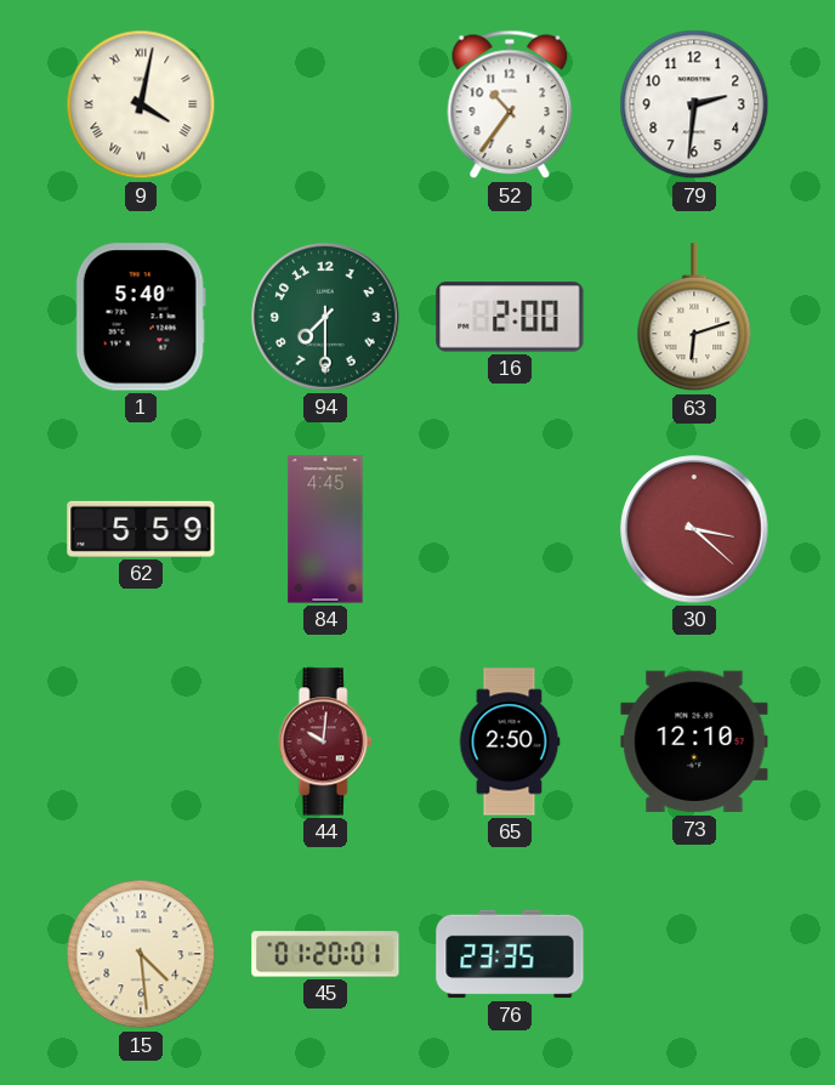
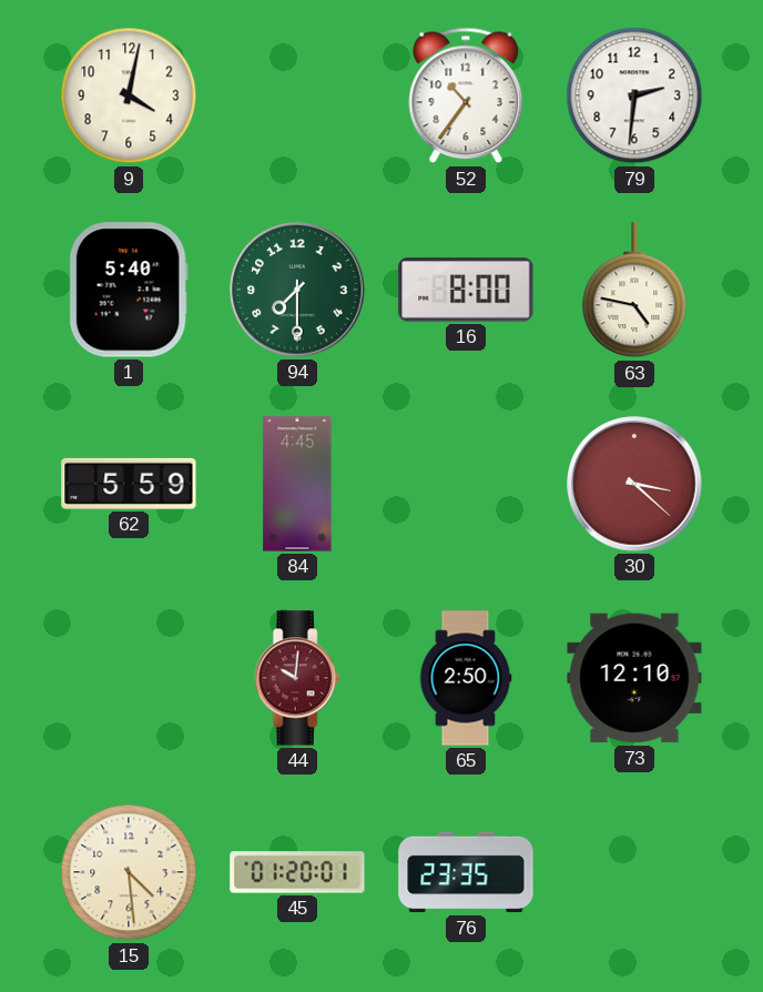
9 numerals: Roman -> Arabic (129, 95)
16: 2:00 -> 8:00 (466, 290)
63: 6:12 -> 4:47 (634, 291)
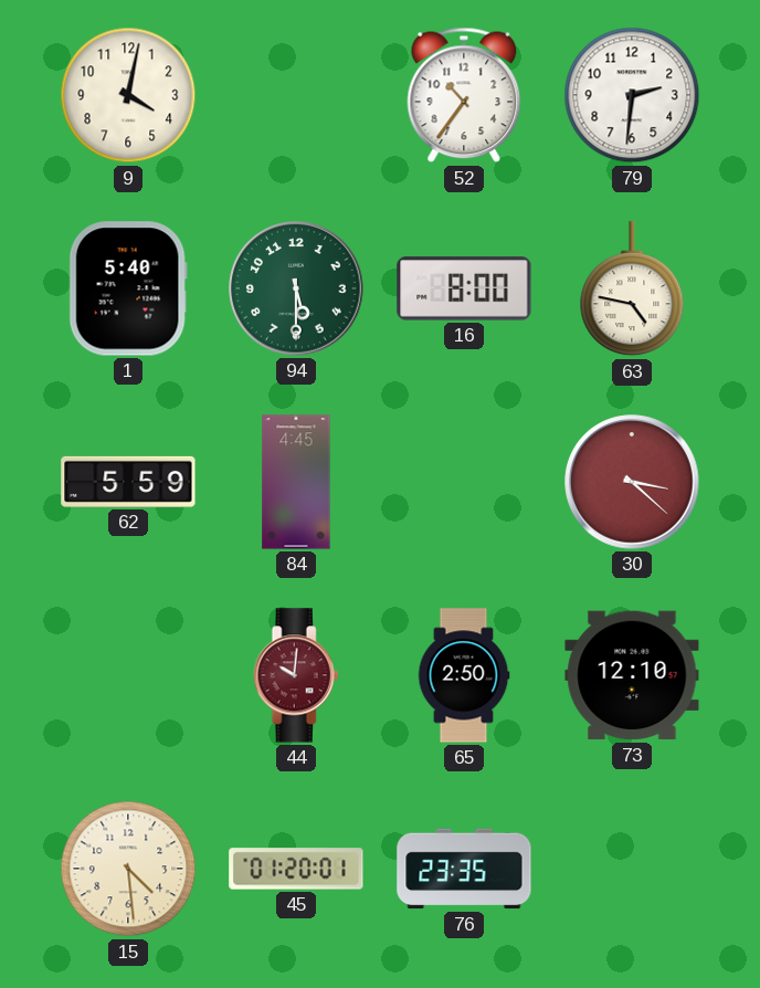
94: 7:30 -> 5:30 (296, 288)
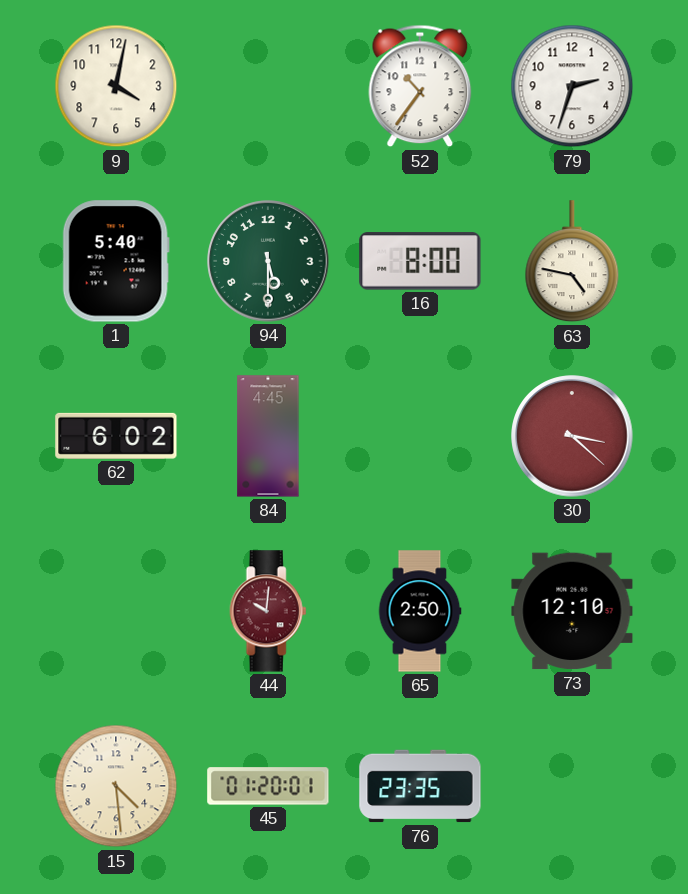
79: 2:31 -> 2:33 (572, 86)
62: 5:59 -> 6:02 (116, 436)
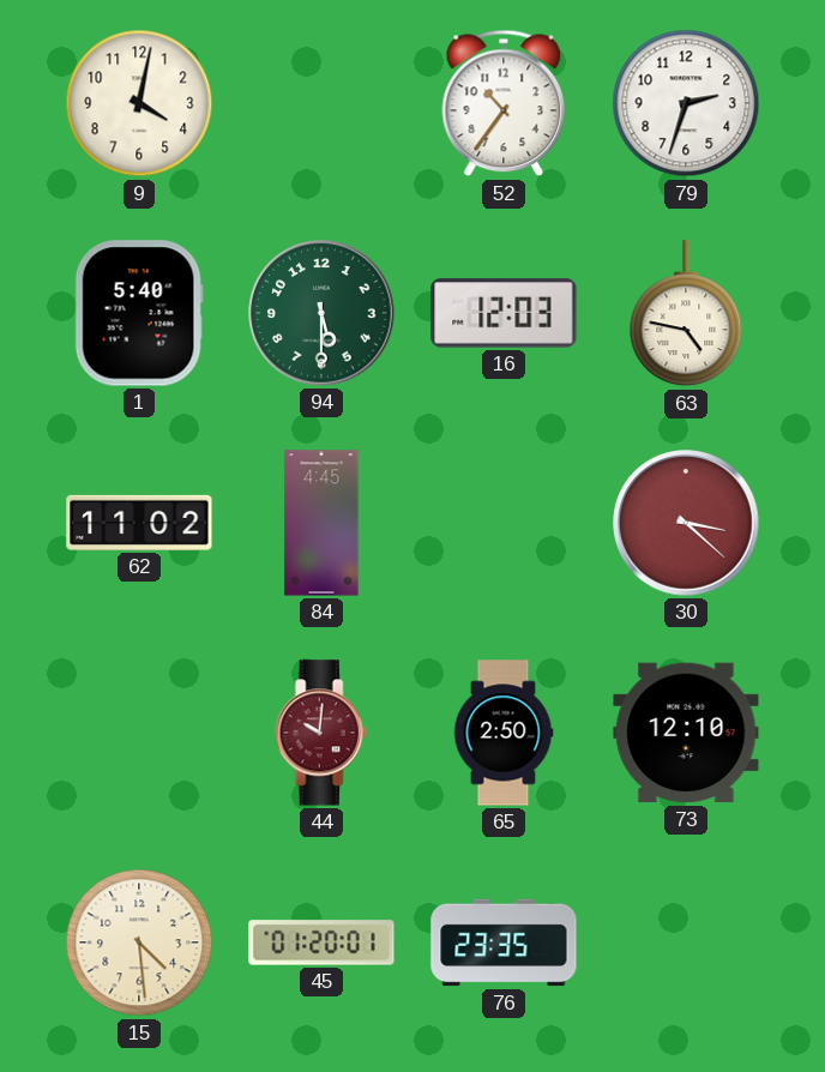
16: 8:00 -> 12:03 (504, 313)
62: 6:02 -> 11:02 (139, 523)
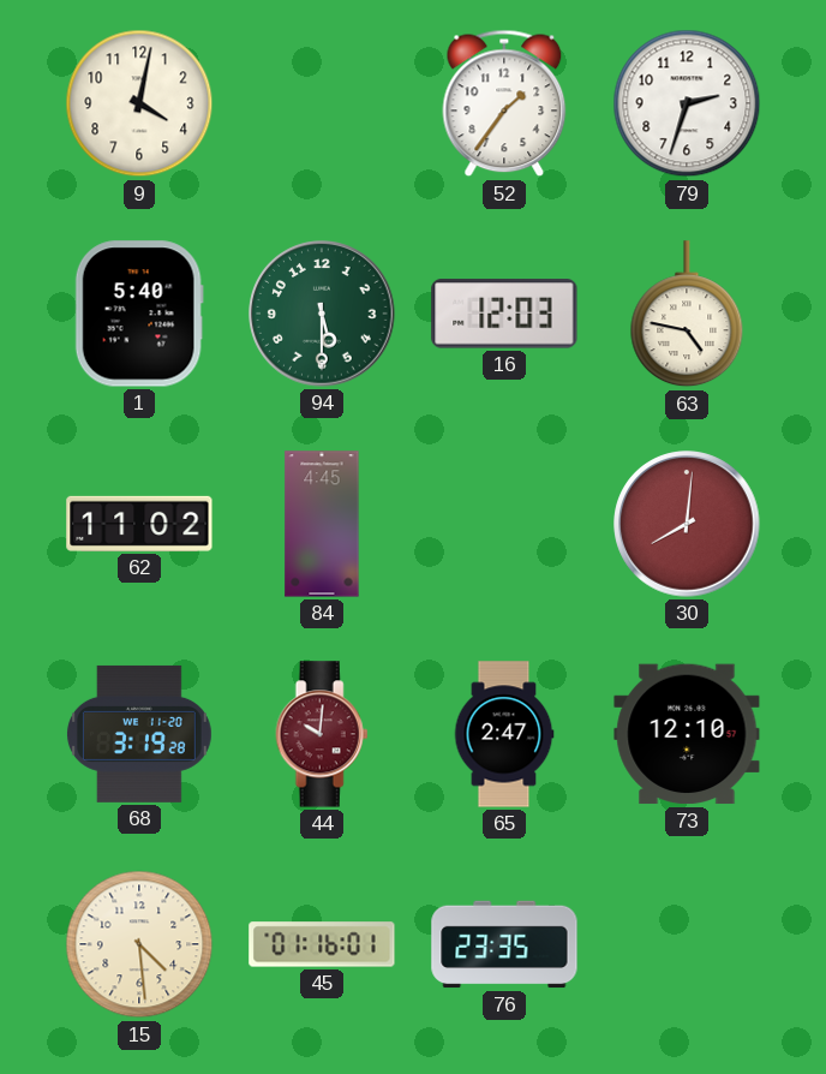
52: 10:36 -> 1:36 (504, 103)
30: 3:22 -> 8:01 (687, 524)
68: none -> 3:19 (139, 734)
65: 2:50 -> 2:47 (504, 734)
45: 01:20 -> 01:16 (322, 944)
